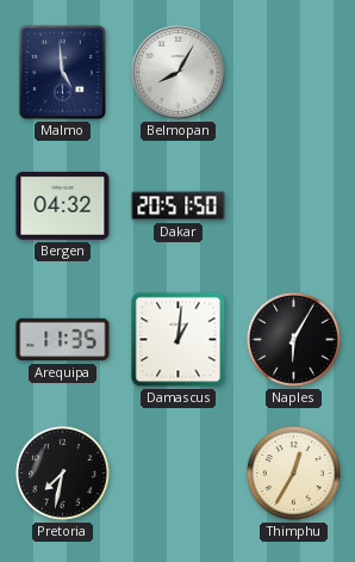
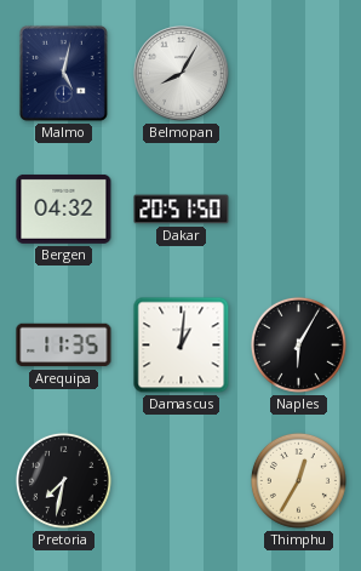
Malmo: 4:59 -> 5:02 (63, 73)
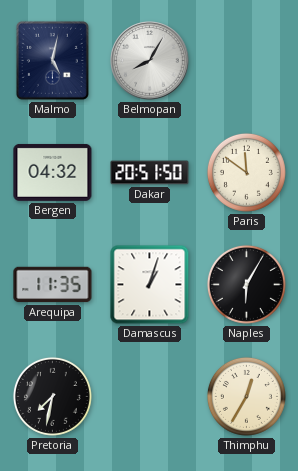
Paris: none -> 11:51 (246, 172)
Damascus: 1:01 -> 1:03 (150, 285)
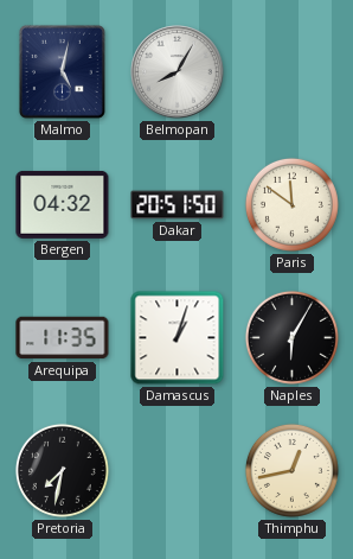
Thimphu: 12:35 -> 12:43 (291, 470)
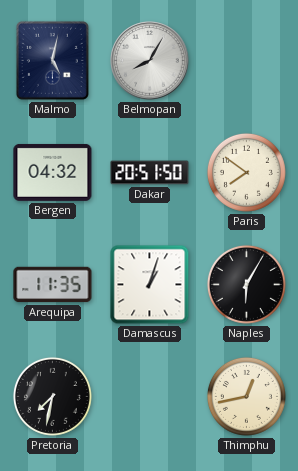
Paris: 11:51 -> 7:51 (246, 172)
